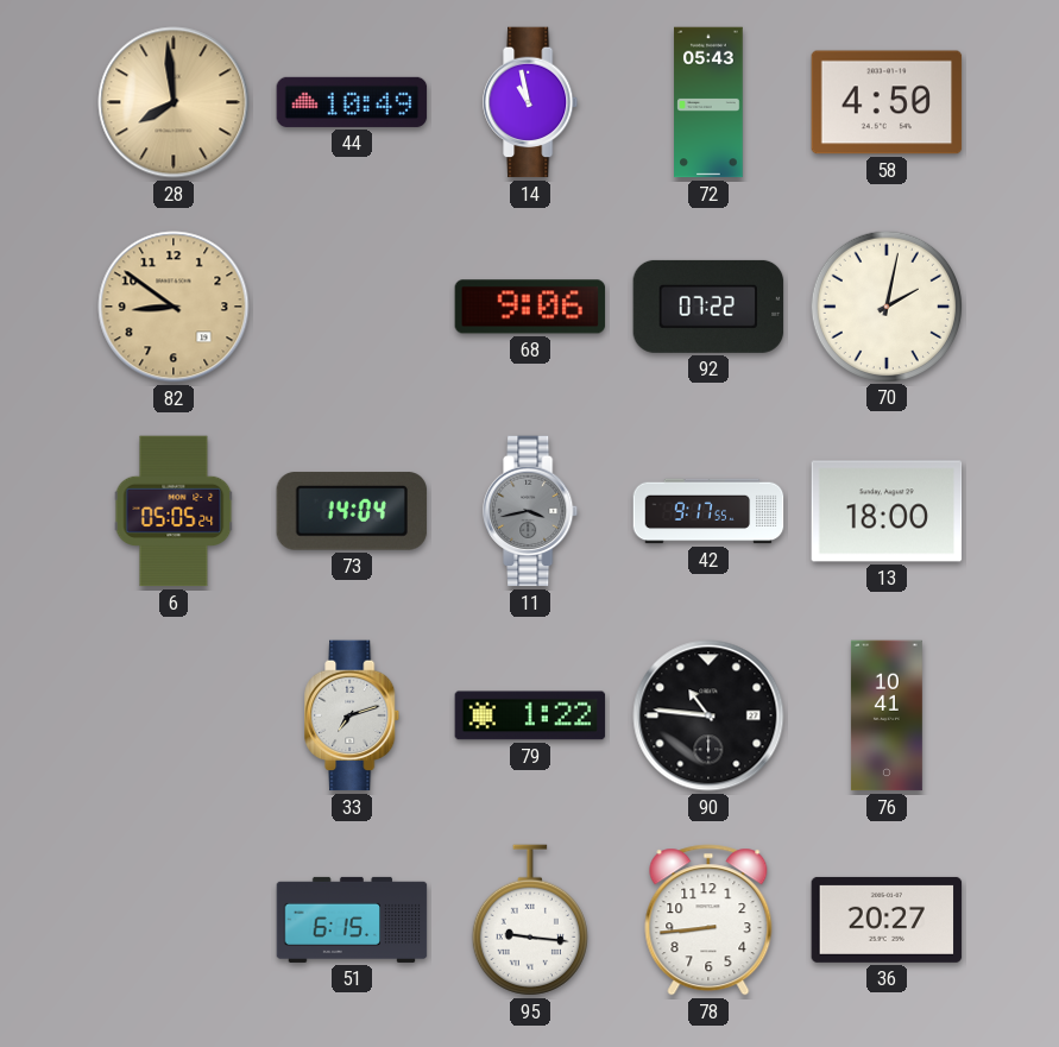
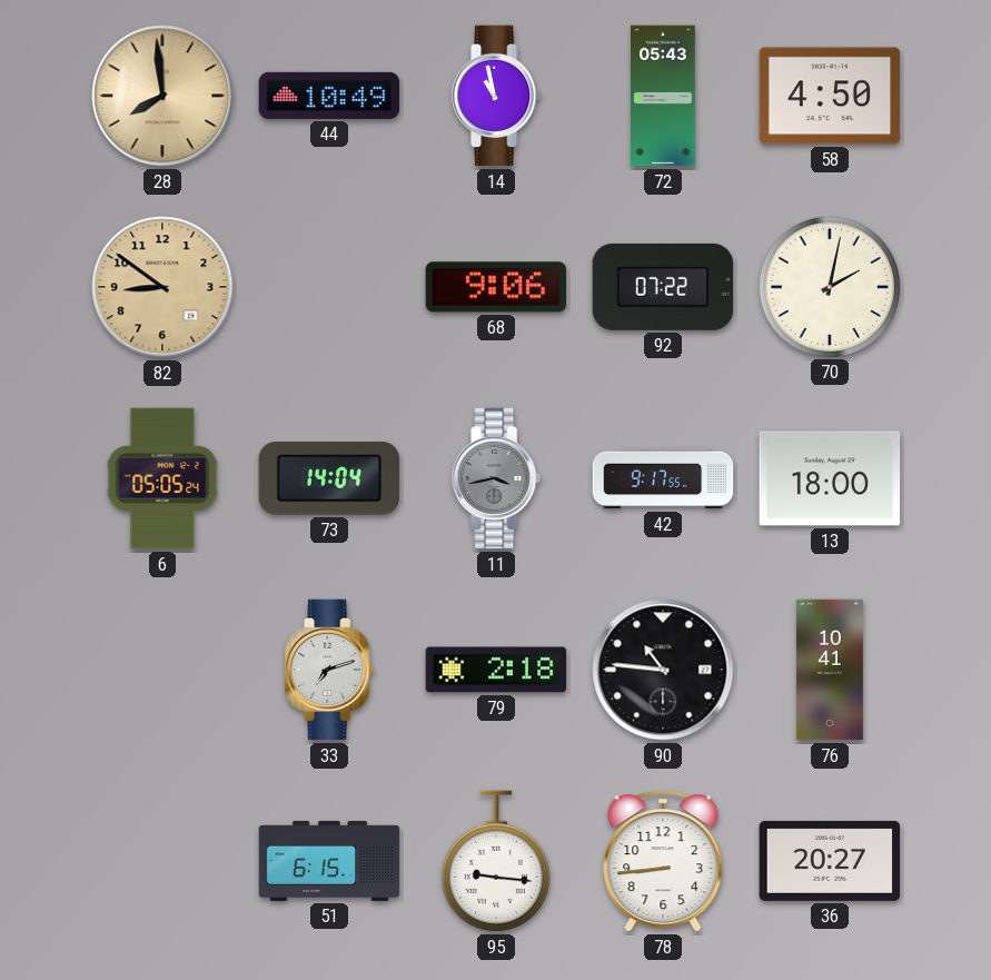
79: 1:22 -> 2:18 (496, 670)
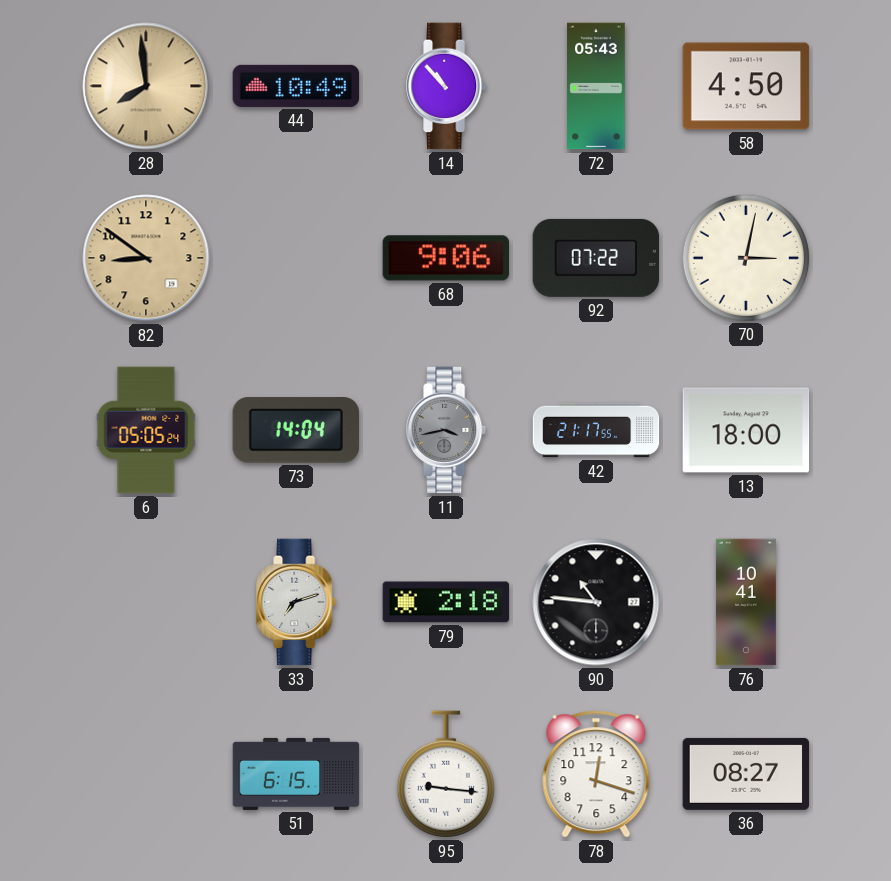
14: 10:58 -> 10:53 (447, 86)
70: 2:02 -> 3:02 (745, 257)
42: 9:17 -> 21:17 (596, 430)
78: 8:44 -> 12:18 (596, 774)
36: 20:27 -> 08:27 (746, 774)
